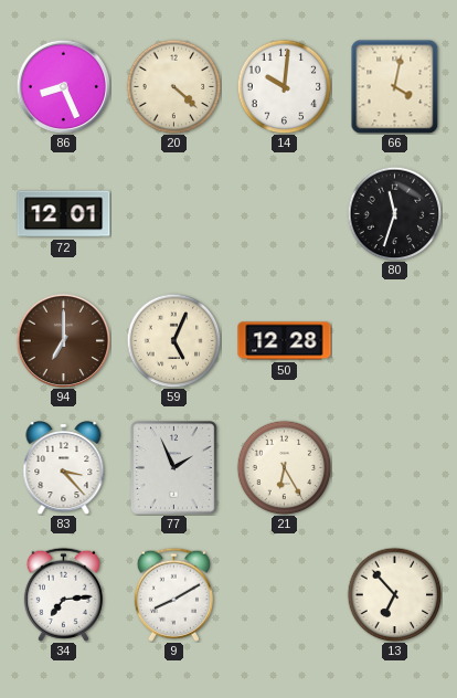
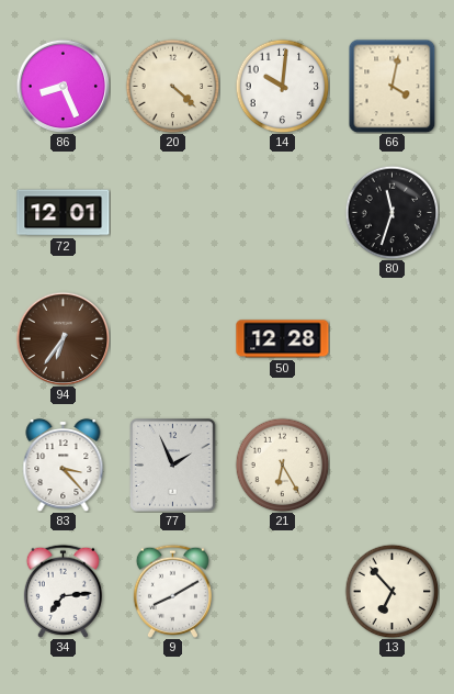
94: 7:00 -> 6:36 (63, 338)
59: 5:04 -> none (173, 340)
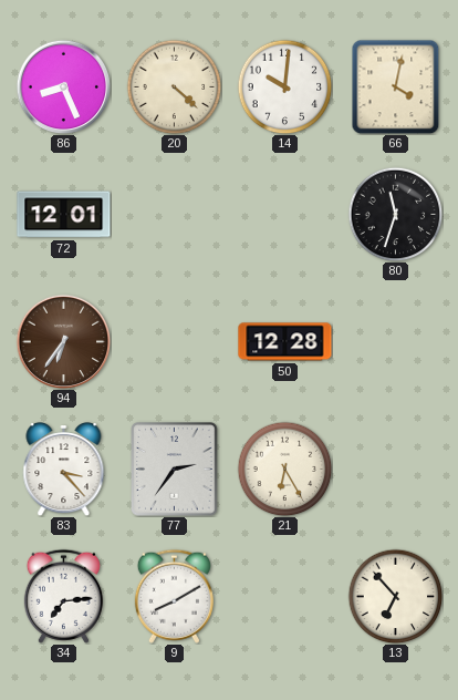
77: 1:56 -> 2:36 (175, 470)
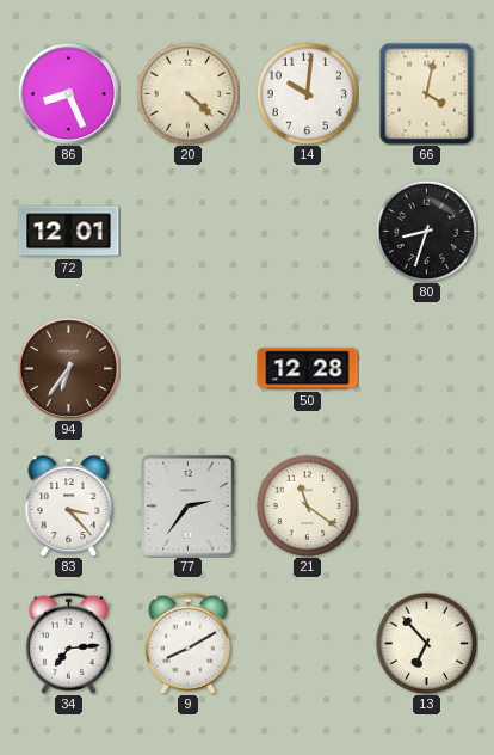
80: 11:33 -> 8:33 (426, 231)
21: 6:25 -> 11:21 (307, 505)
